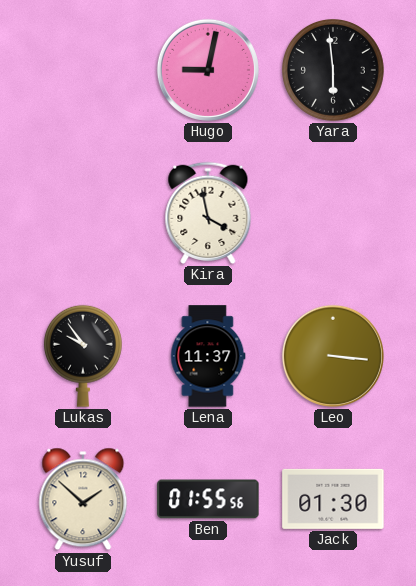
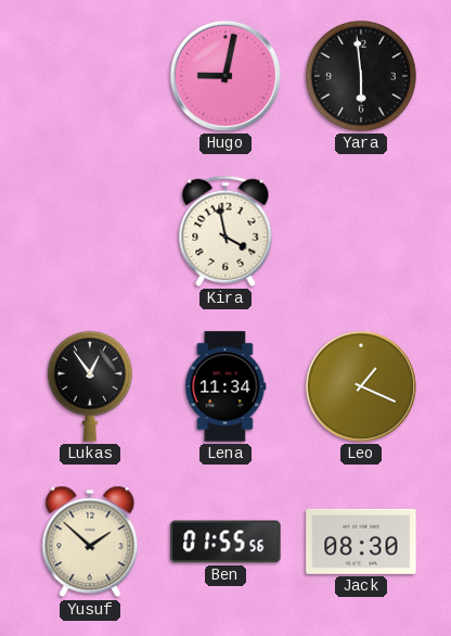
Lukas: 9:54 -> 12:54 (90, 386)
Lena: 11:37 -> 11:34 (225, 386)
Leo: 3:16 -> 1:19 (361, 386)
Jack: 01:30 -> 08:30 (361, 542)
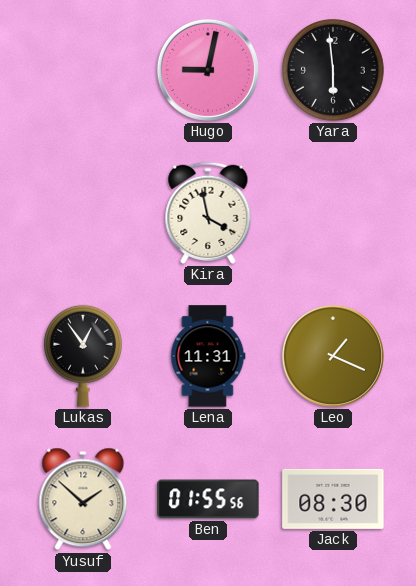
Lena: 11:34 -> 11:31 (208, 356)
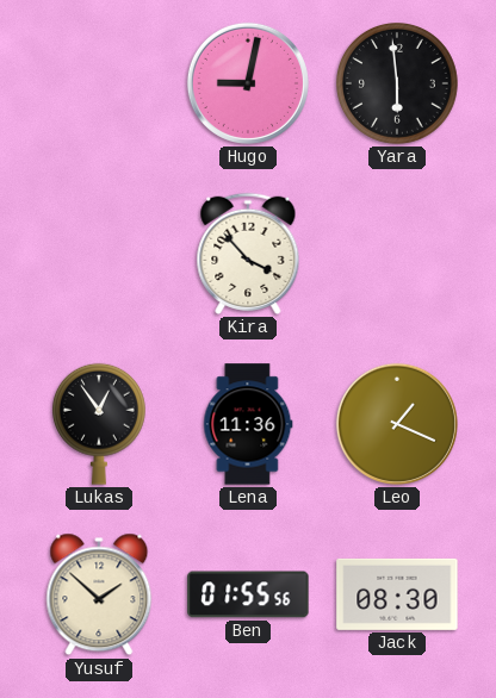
Kira: 3:58 -> 3:53 (248, 254)
Lena: 11:31 -> 11:36 (248, 424)
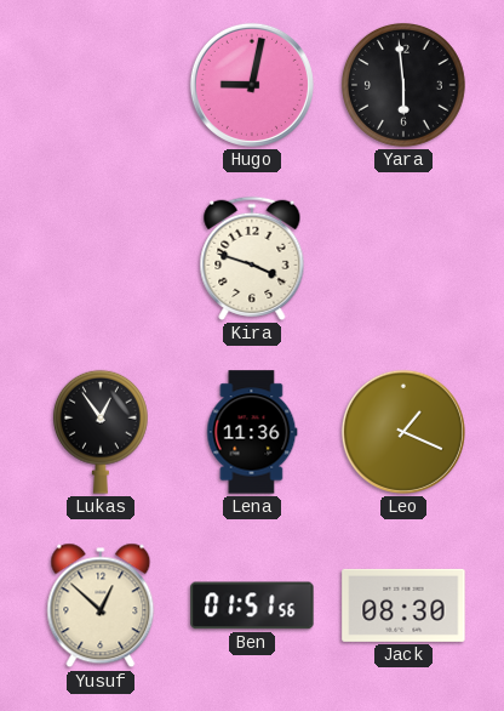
Kira: 3:53 -> 3:48 (252, 258)
Yusuf: 1:52 -> 12:52 (101, 605)
Ben: 01:55 -> 01:51 (252, 605)
